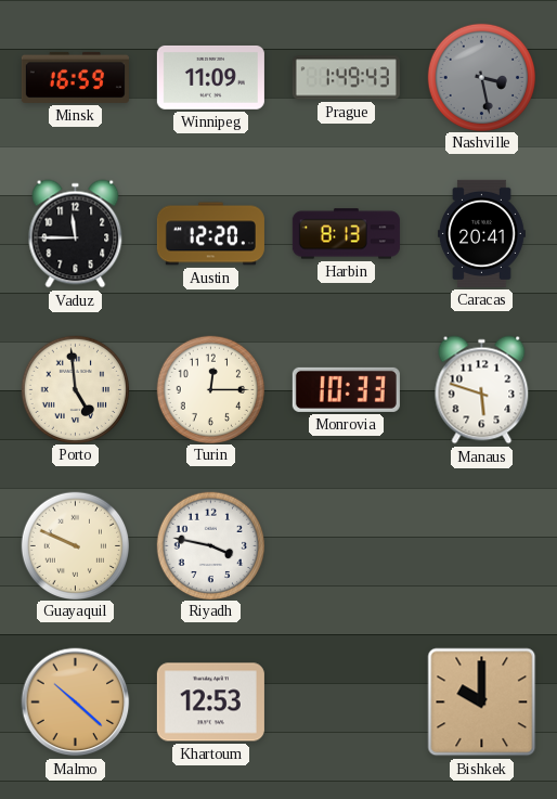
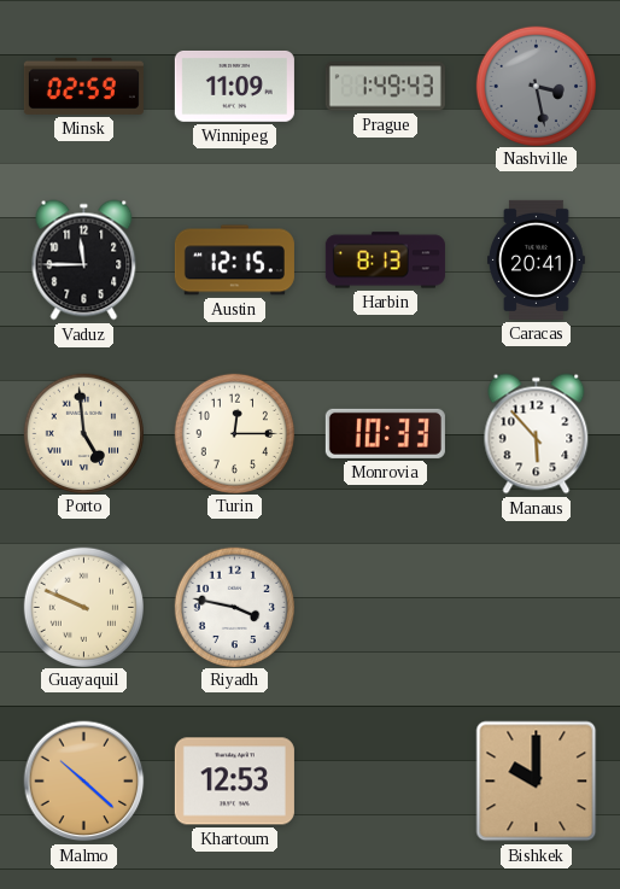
Minsk: 16:59 -> 02:59 (83, 86)
Austin: 12:20 -> 12:15 (234, 261)
Manaus: 5:48 -> 5:53 (537, 434)
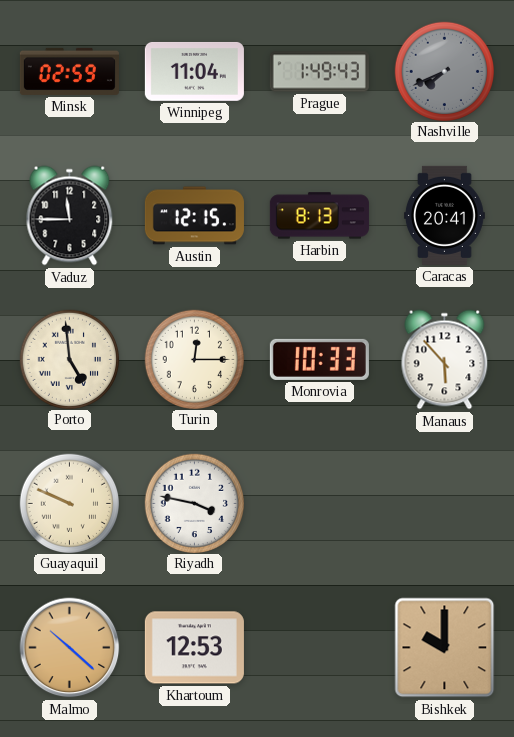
Winnipeg: 11:09 -> 11:04 (194, 71)
Nashville: 3:28 -> 7:41 (444, 71)
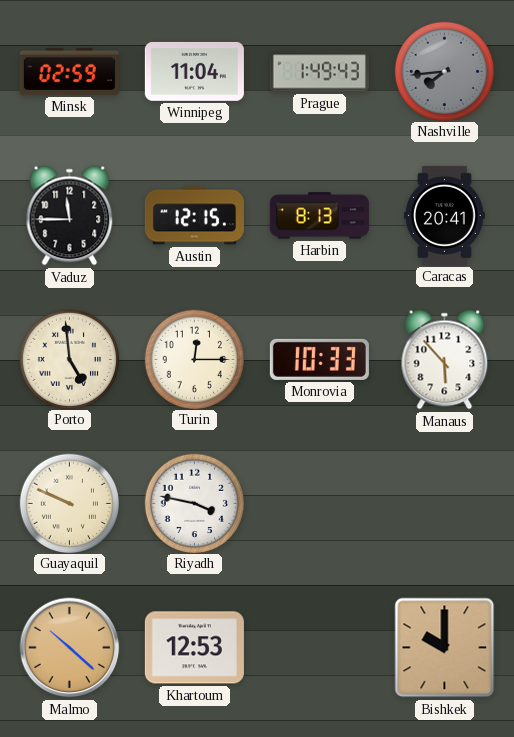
Nashville: 7:41 -> 7:44 (444, 71)
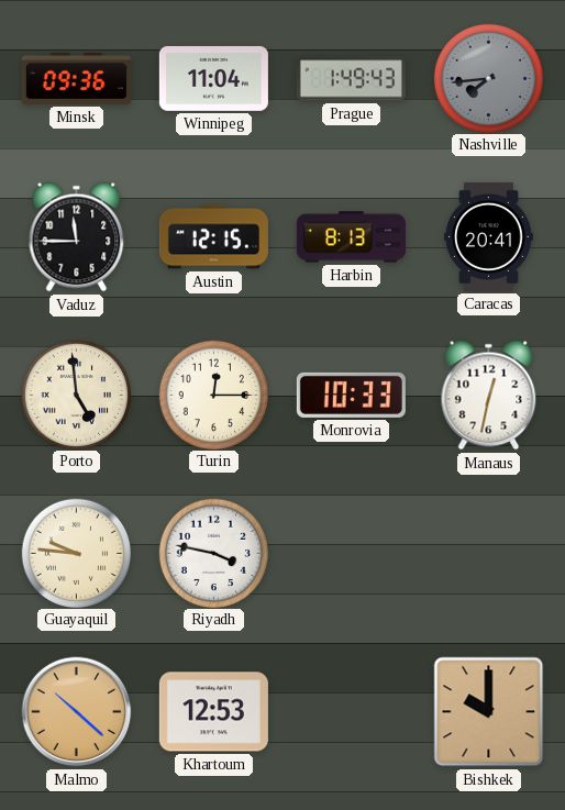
Minsk: 02:59 -> 09:36 (76, 78)
Manaus: 5:53 -> 12:32 (489, 396)
Guayaquil: 9:49 -> 9:46 (76, 553)
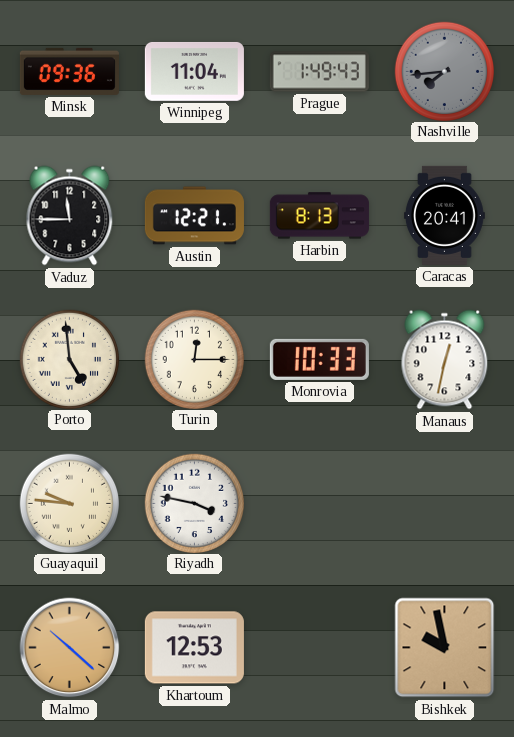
Austin: 12:15 -> 12:21 (194, 216)
Bishkek: 10:00 -> 9:58 (445, 648)
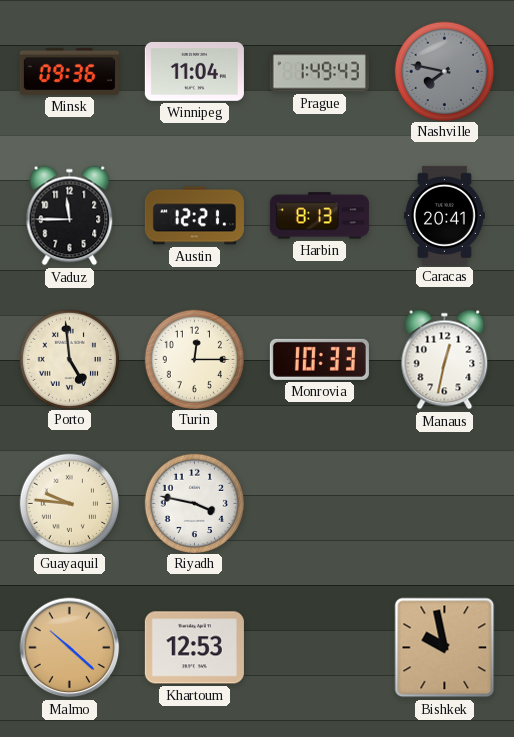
Nashville: 7:44 -> 7:47 (444, 71)
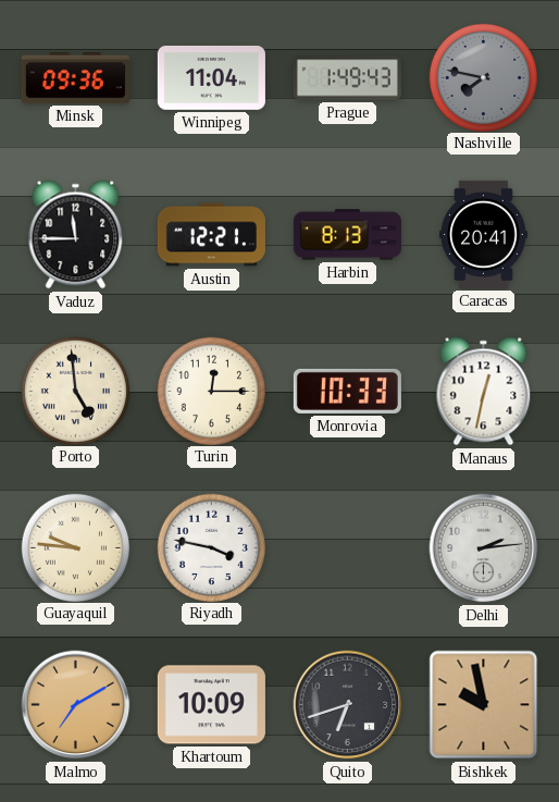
Delhi: none -> 2:14 (484, 548)
Malmo: 10:22 -> 7:10 (76, 705)
Khartoum: 12:53 -> 10:09 (211, 705)
Quito: none -> 6:42 (348, 705)
